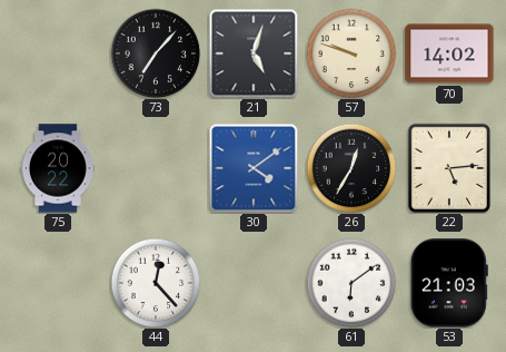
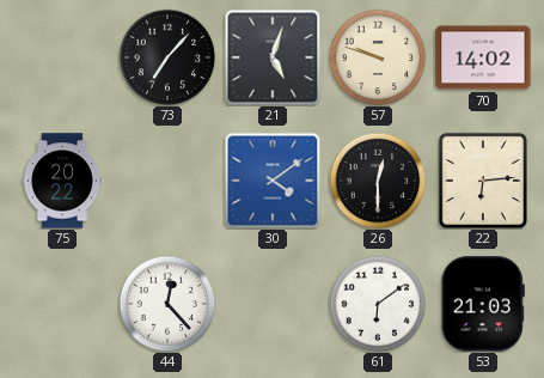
26: 12:35 -> 12:30 (378, 181)
22: 5:14 -> 6:14 (483, 179)
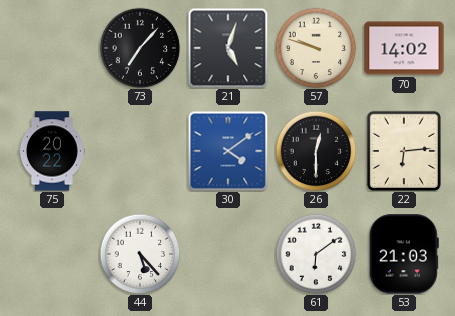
44: 12:23 -> 5:23 (140, 254)
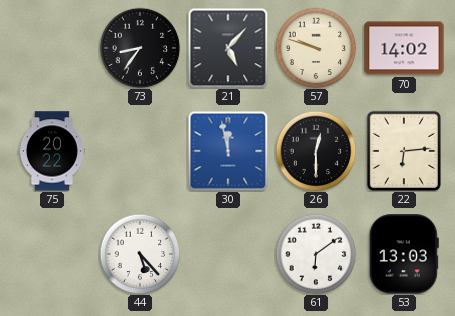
73: 7:07 -> 8:36 (140, 48)
21: 5:03 -> 5:07 (228, 48)
30: 4:09 -> 11:58 (228, 151)
53: 21:03 -> 13:03 (404, 254)
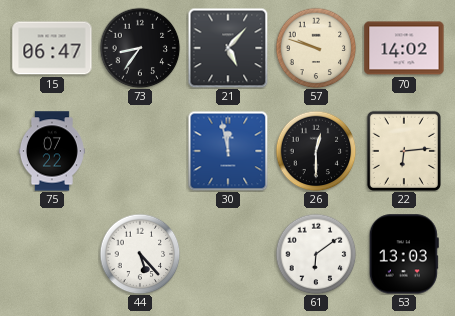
15: none -> 06:47 (52, 48)
75: 20:22 -> 07:22 (52, 151)
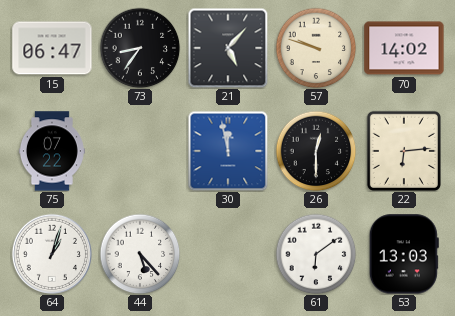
64: none -> 1:03 (52, 254)
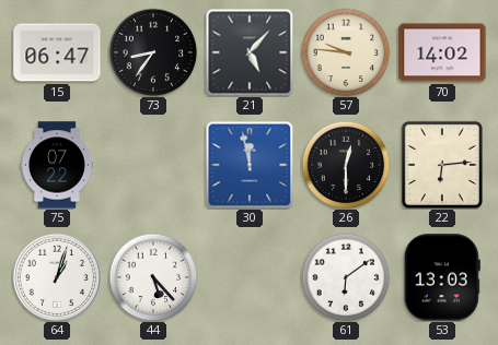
57: 9:48 -> 9:46 (346, 52)
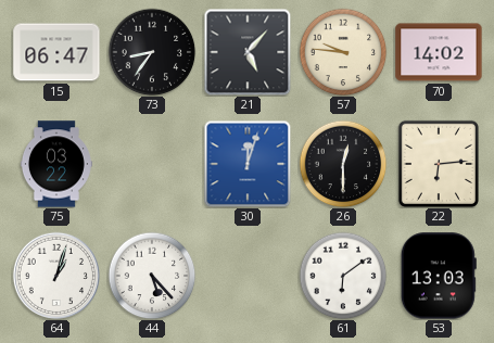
75: 07:22 -> 03:22 (56, 164)
30: 11:58 -> 12:03 (248, 164)
